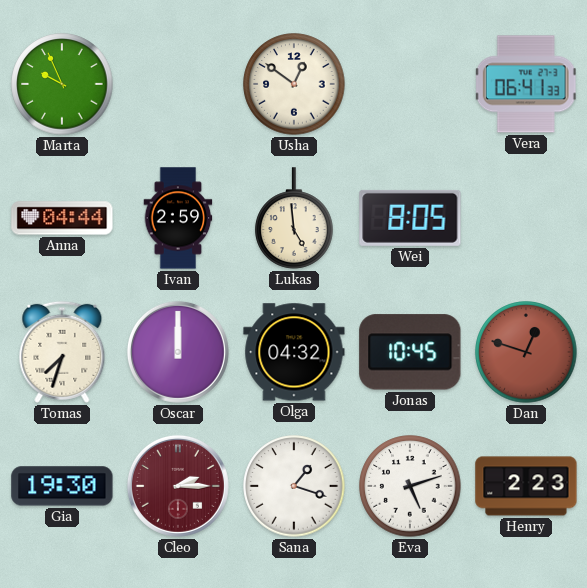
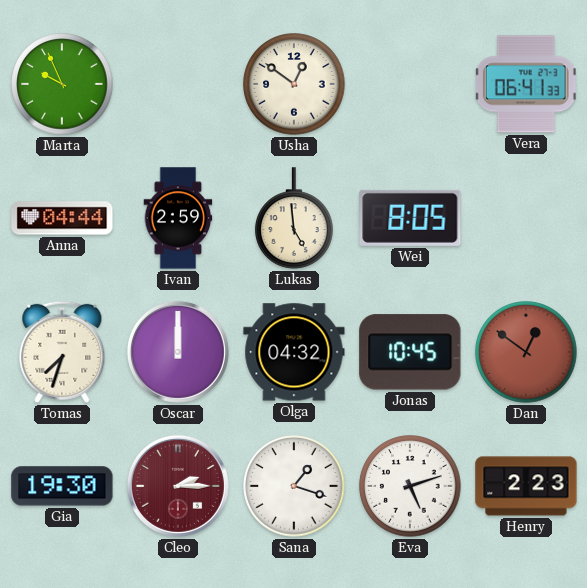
Dan: 12:48 -> 12:51 (526, 352)
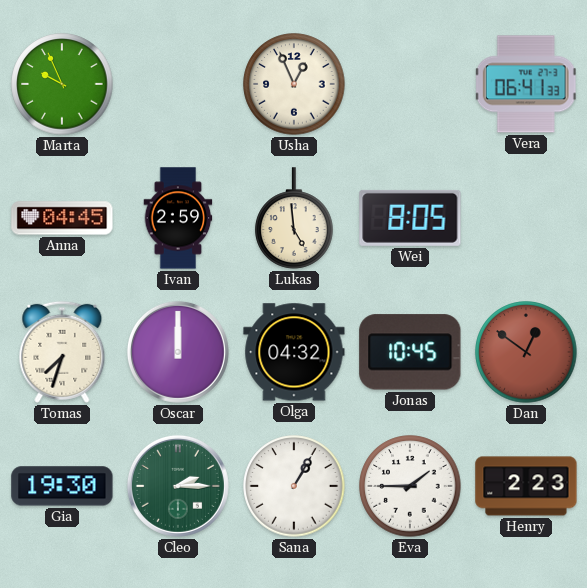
Usha: 12:51 -> 12:56 (294, 84)
Anna: 04:44 -> 04:45 (62, 218)
Cleo dial: burgundy -> green (178, 486)
Sana: 1:18 -> 1:05 (294, 486)
Eva: 5:12 -> 1:45 (410, 486)
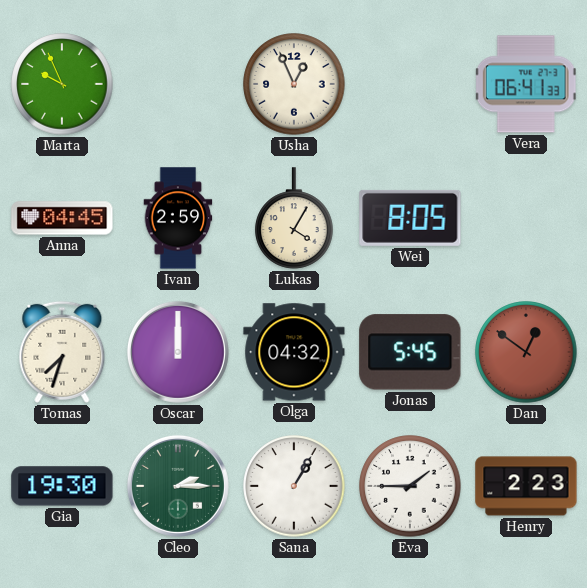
Lukas: 4:59 -> 4:05 (294, 218)
Jonas: 10:45 -> 5:45 (410, 352)
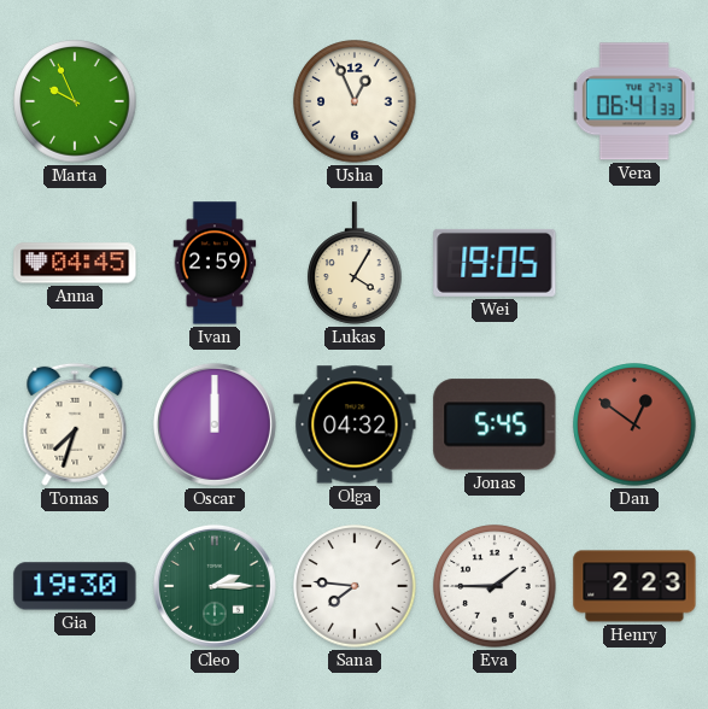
Wei: 8:05 -> 19:05 (495, 263)
Sana: 1:05 -> 7:46 (355, 586)
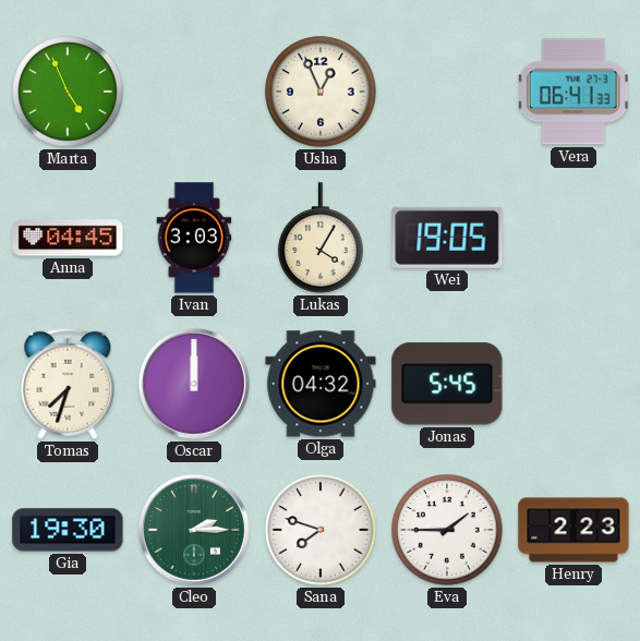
Marta: 9:56 -> 4:56 (68, 92)
Ivan: 2:59 -> 3:03 (194, 238)
Dan: 12:51 -> none (634, 424)
Sana: 7:46 -> 7:48 (321, 530)
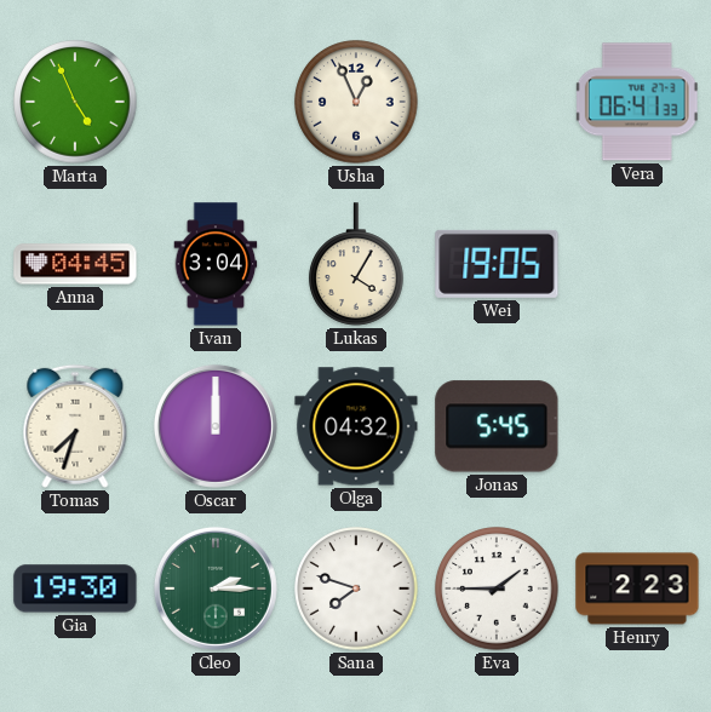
Ivan: 3:03 -> 3:04 (216, 264)
